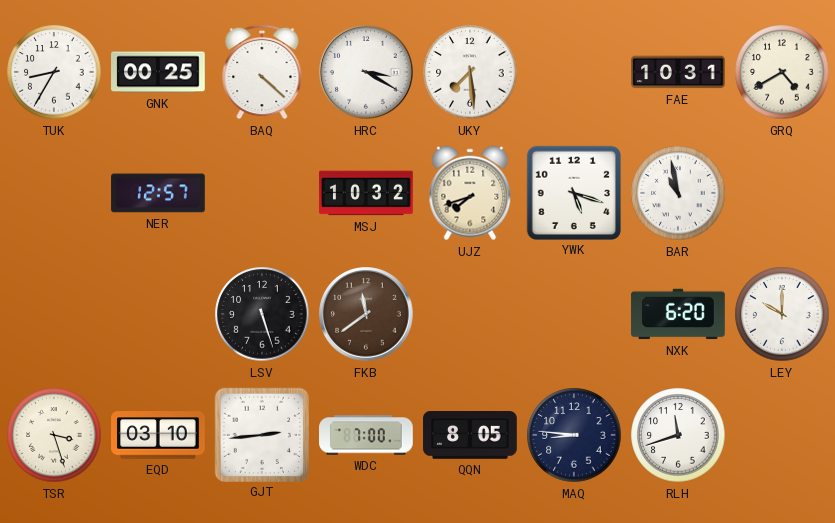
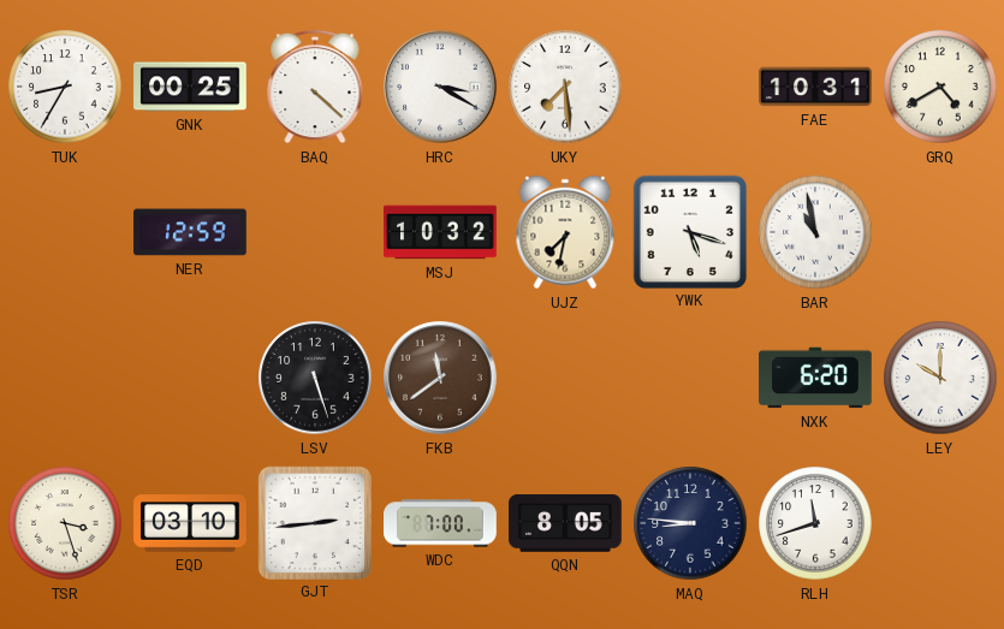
NER: 12:57 -> 12:59 (190, 232)
UJZ: 7:42 -> 7:32 (565, 232)
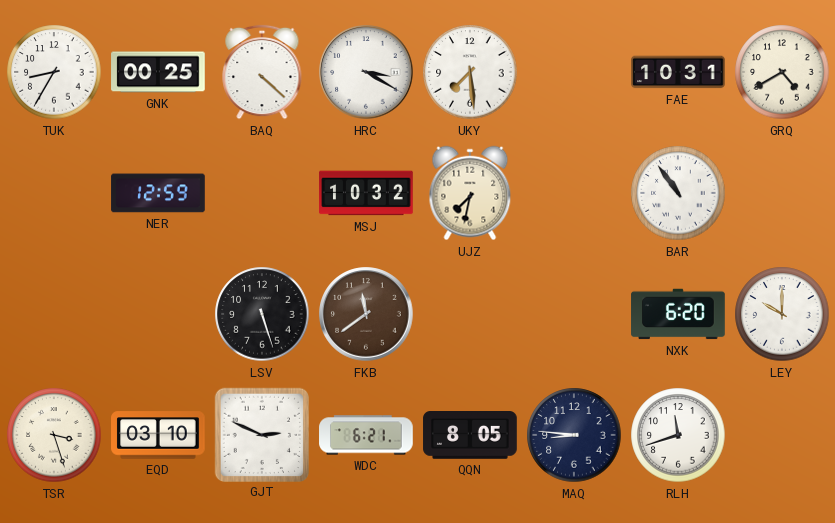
YWK: 5:18 -> none (689, 231)
BAR: 10:58 -> 10:54 (678, 193)
GJT: 2:44 -> 2:49 (261, 434)
WDC: 7:00 -> 6:21 (366, 435)
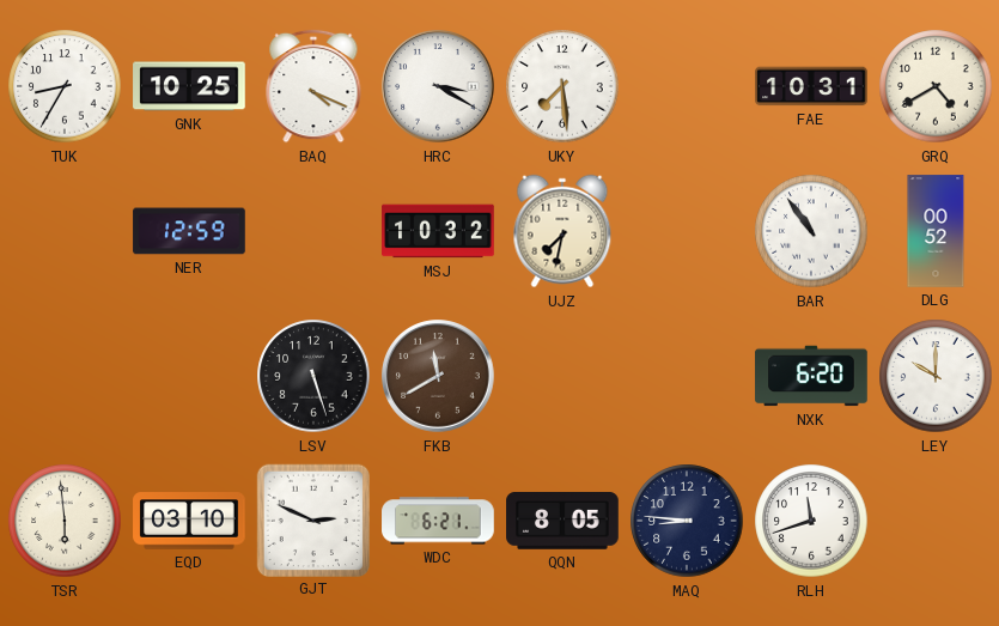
GNK: 00:25 -> 10:25 (189, 86)
BAQ: 4:22 -> 4:19 (313, 86)
DLG: none -> 00:52 (936, 231)
FKB: 11:39 -> 11:40 (438, 376)
TSR: 3:27 -> 5:59 (65, 521)
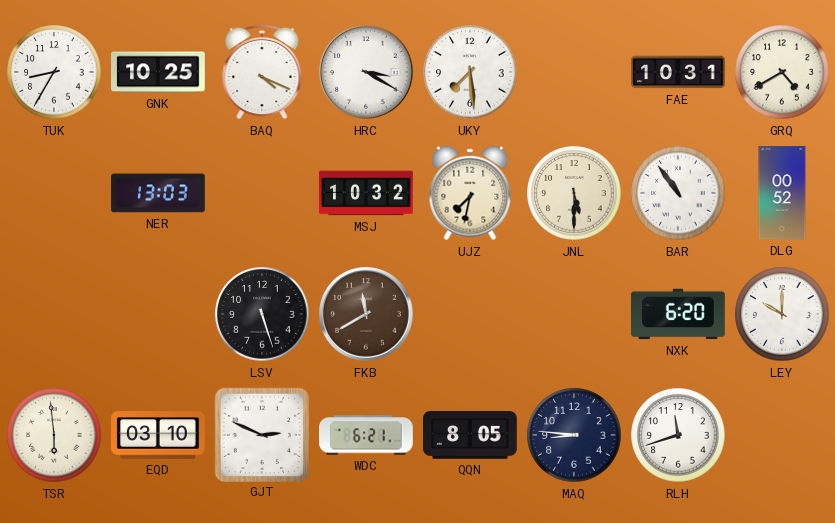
NER: 12:59 -> 13:03 (158, 193)
JNL: none -> 5:30 (574, 193)
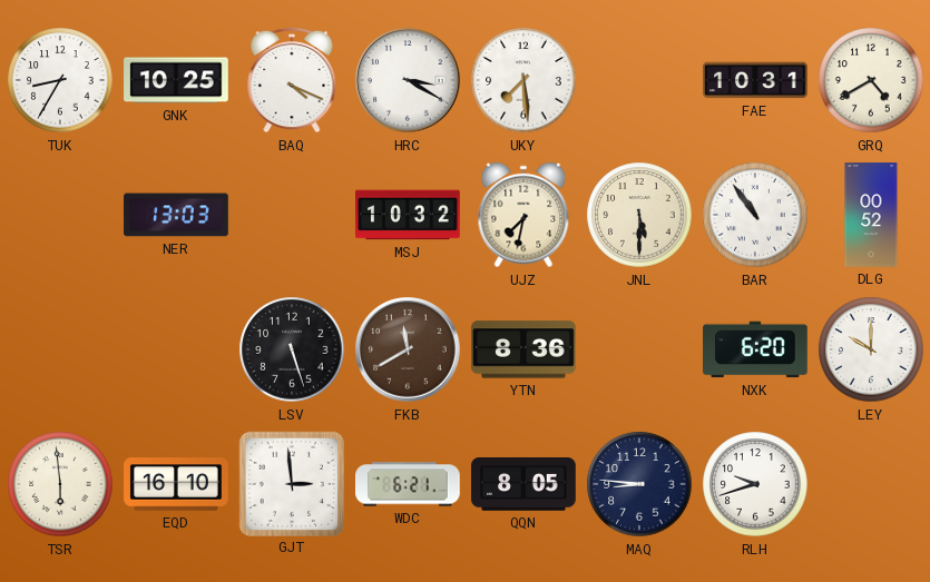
YTN: none -> 8:36 (523, 349)
EQD: 03:10 -> 16:10 (176, 484)
GJT: 2:49 -> 2:59 (291, 483)
RLH: 11:42 -> 9:42 (755, 484)
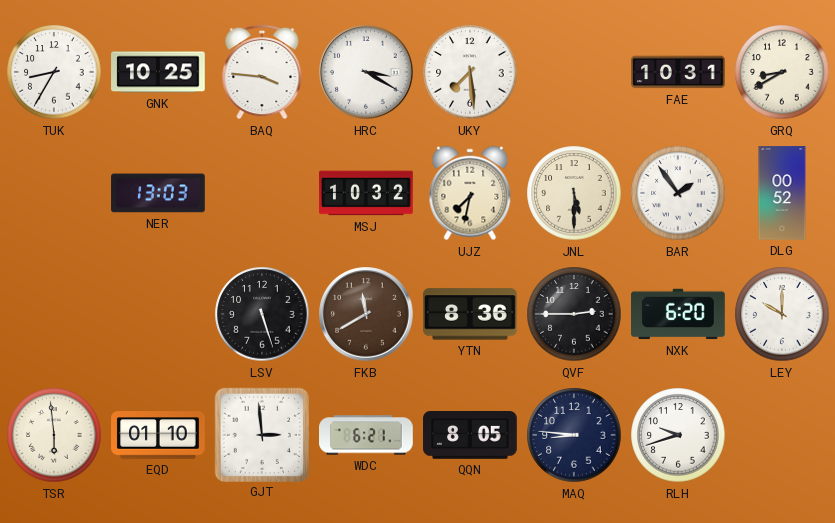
BAQ: 4:19 -> 3:46 (262, 72)
GRQ: 4:40 -> 8:40 (782, 72)
BAR: 10:54 -> 1:54 (678, 193)
QVF: none -> 2:45 (574, 314)
EQD: 16:10 -> 01:10 (158, 435)
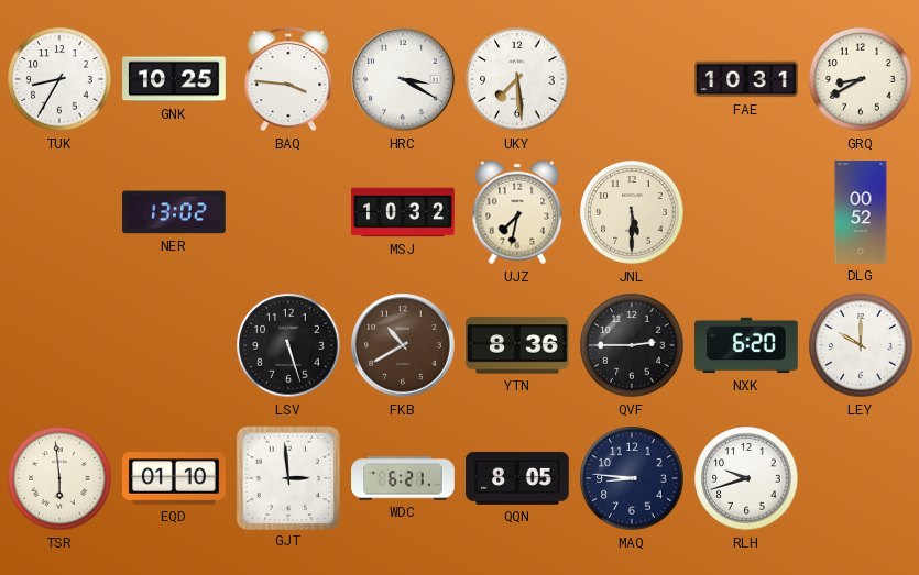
NER: 13:03 -> 13:02 (174, 212)
BAR: 1:54 -> none (678, 193)
FKB: 11:40 -> 10:40 (403, 345)
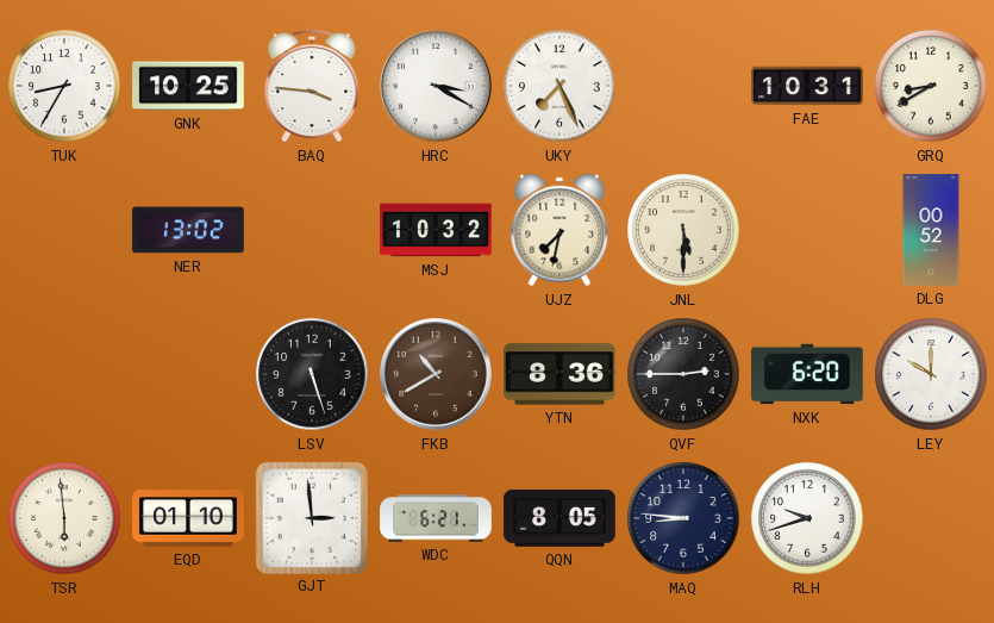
UKY: 7:29 -> 7:26 (559, 86)
